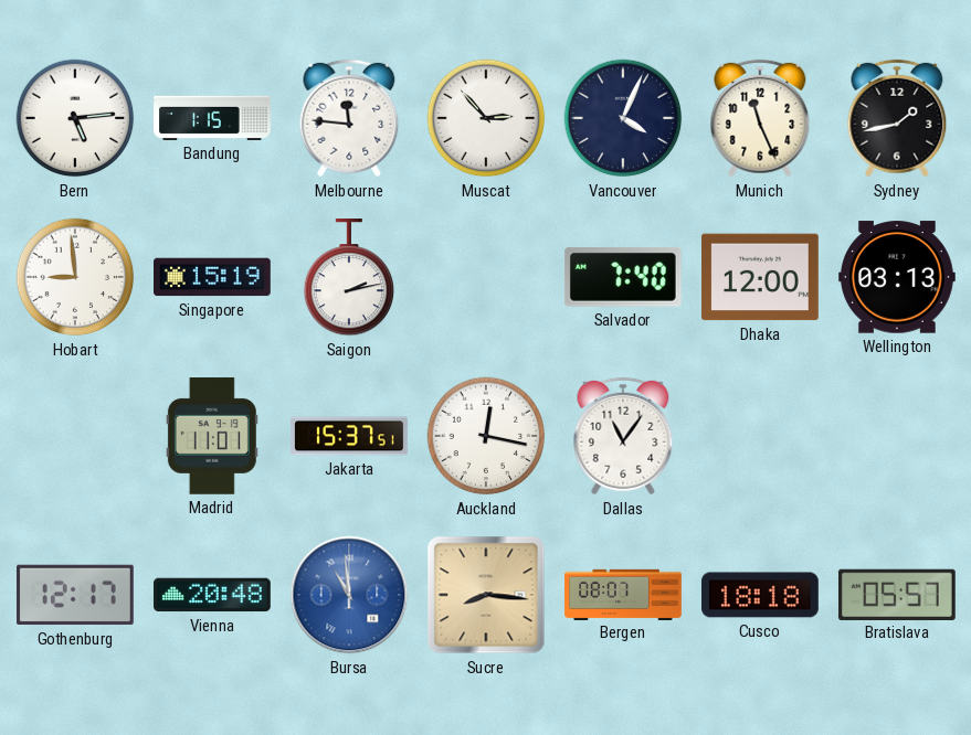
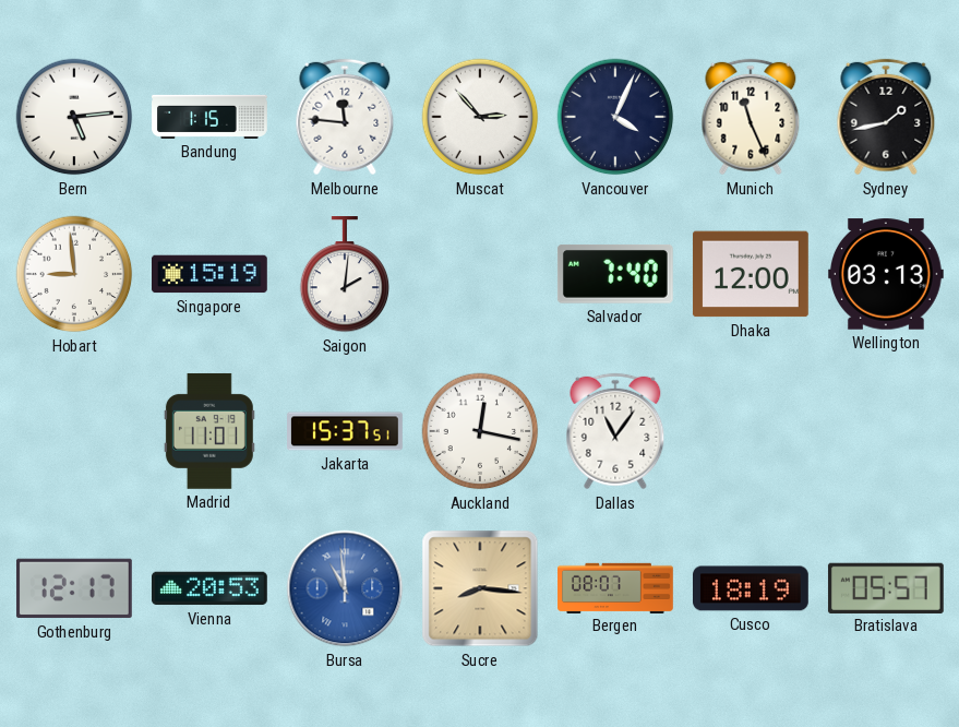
Saigon: 2:13 -> 2:01 (345, 275)
Vienna: 20:48 -> 20:53 (211, 588)
Cusco: 18:18 -> 18:19 (752, 588)
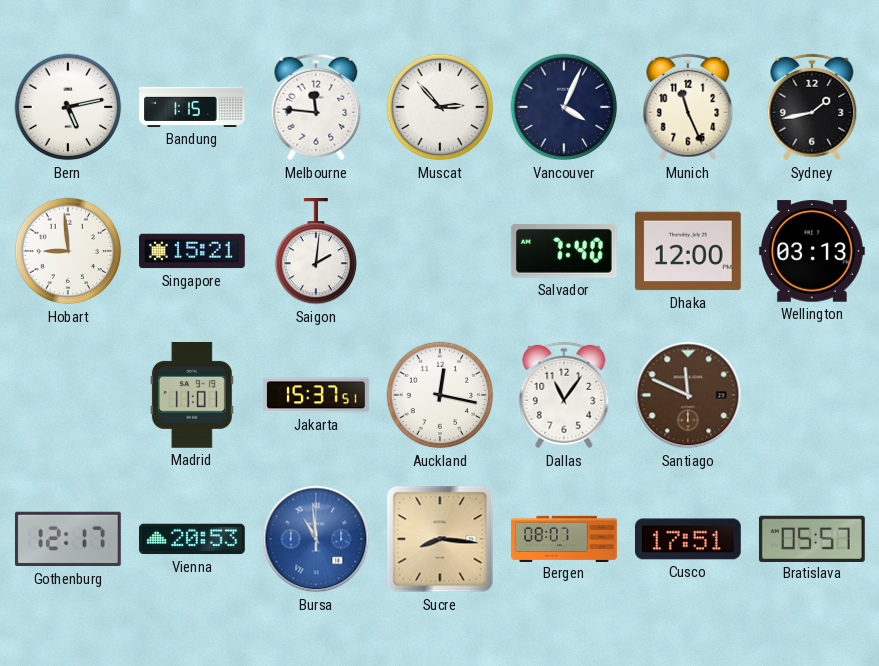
Bern: 5:14 -> 5:13 (68, 107)
Singapore: 15:19 -> 15:21 (193, 251)
Santiago: none -> 11:49 (688, 395)
Cusco: 18:19 -> 17:51 (689, 539)
